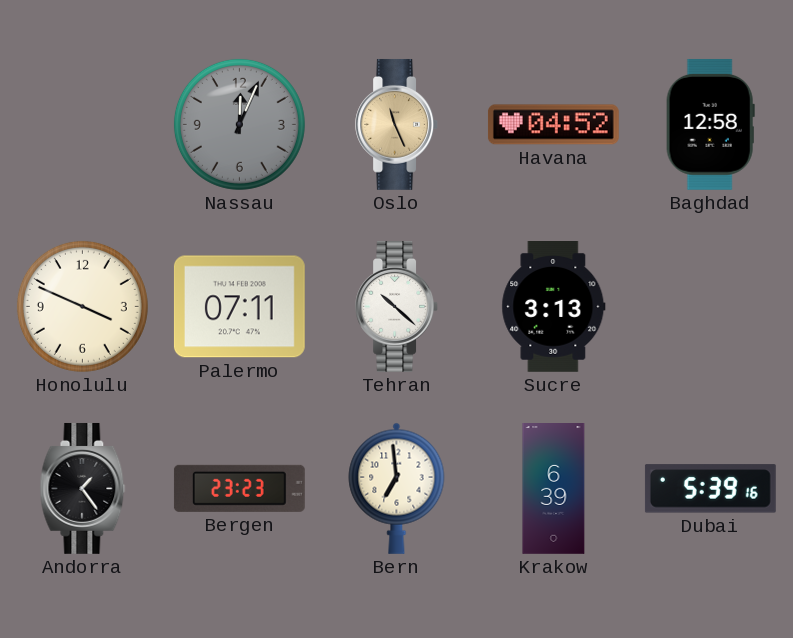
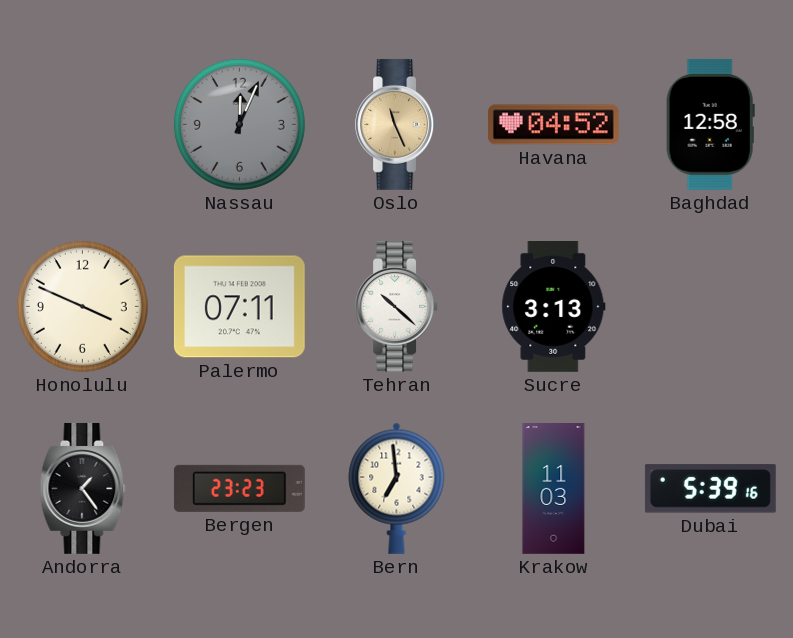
Krakow: 6:39 -> 11:03 (554, 489)
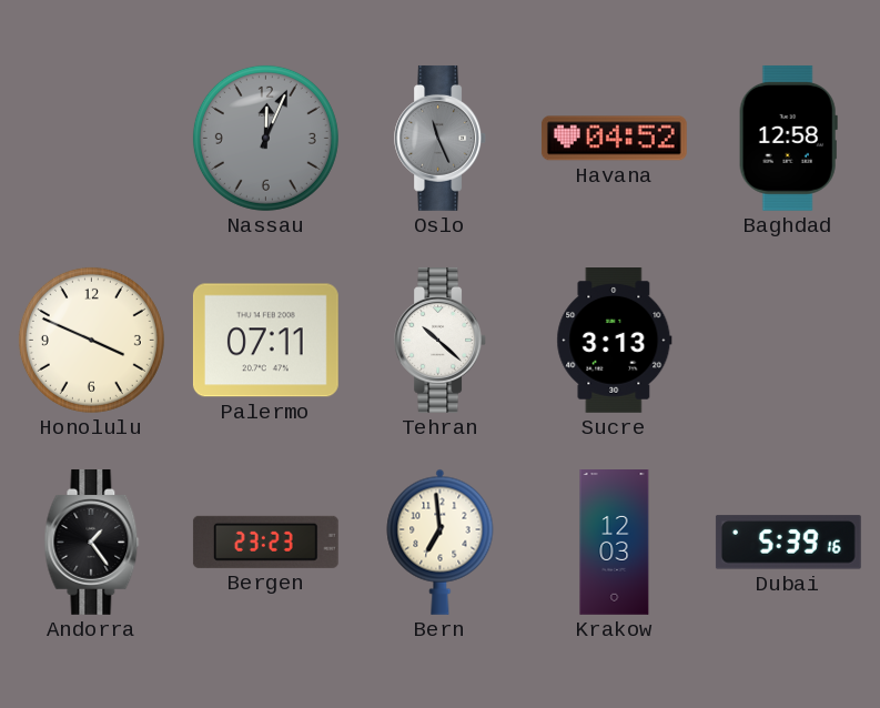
Oslo dial: champagne -> grey (439, 138)
Krakow: 11:03 -> 12:03 (615, 543)
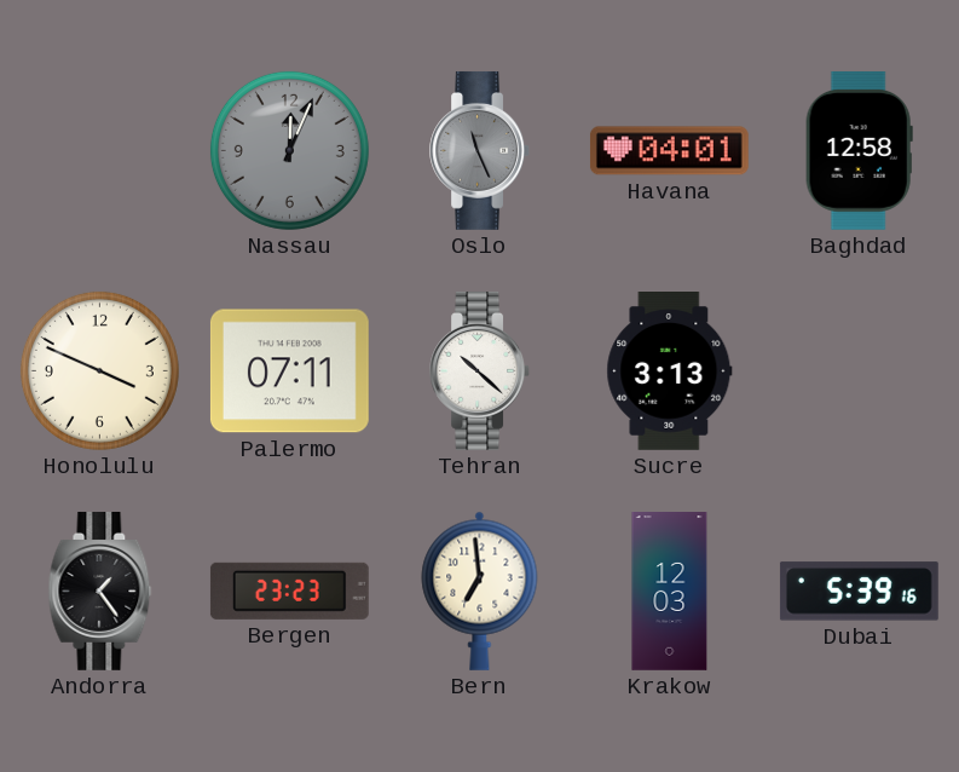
Havana: 04:52 -> 04:01 (669, 151)
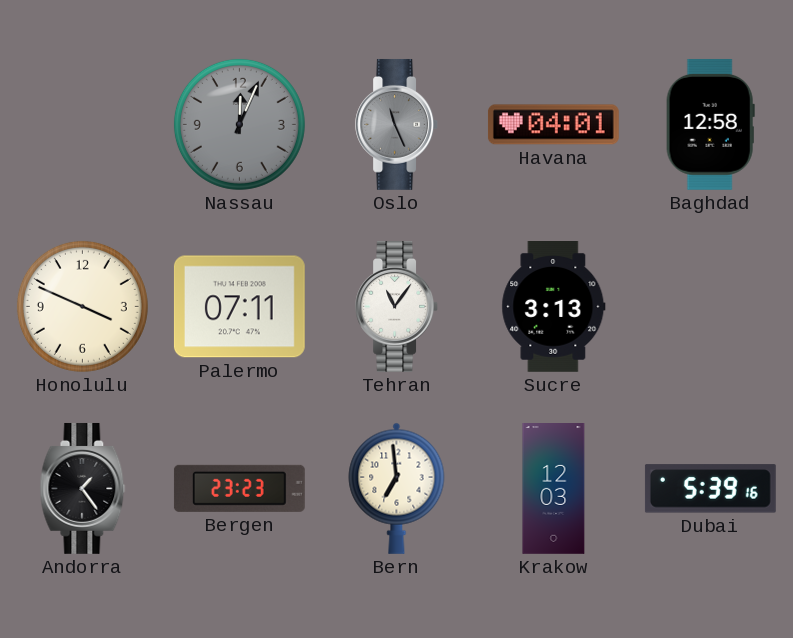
Tehran: 10:22 -> 11:06 (396, 306)
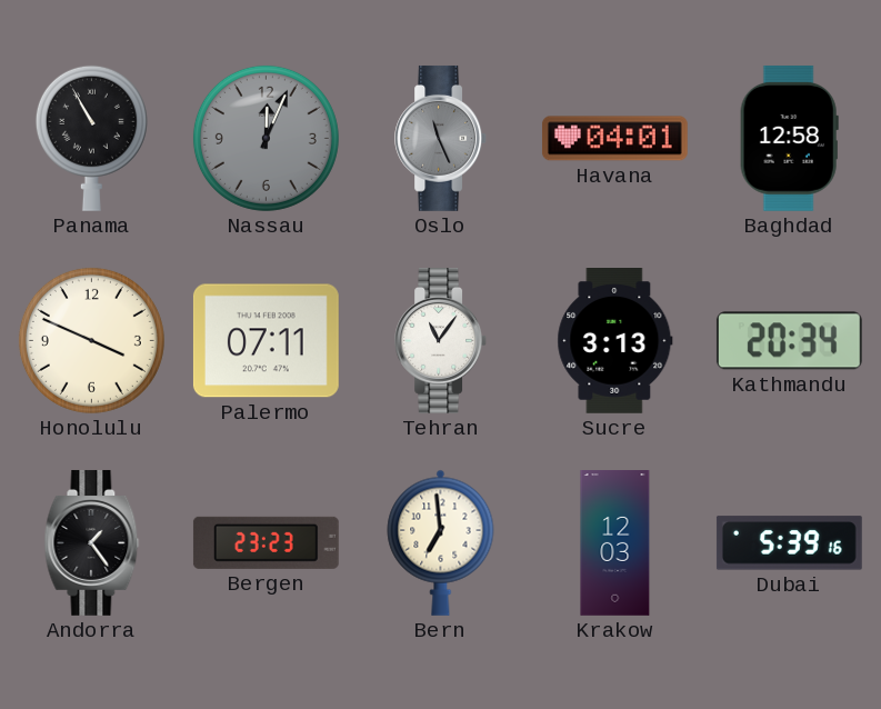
Panama: none -> 10:55 (91, 138)
Kathmandu: none -> 20:34 (789, 341)
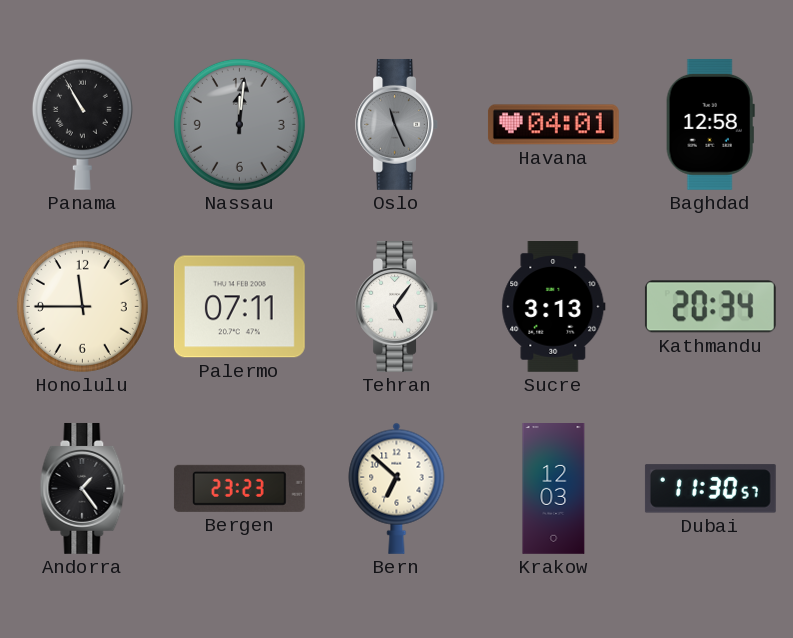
Nassau: 12:04 -> 12:01 (239, 124)
Honolulu: 3:49 -> 11:45 (82, 306)
Tehran: 11:06 -> 5:06 (396, 306)
Bern: 6:59 -> 6:52 (397, 488)
Dubai: 5:39 -> 11:30 (710, 489)
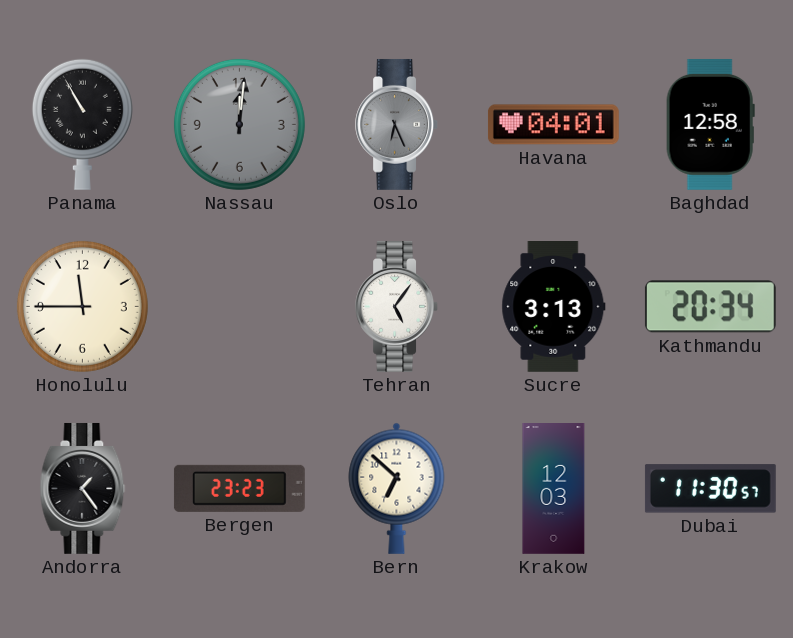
Oslo: 11:26 -> 6:26 (396, 124)
Palermo: 07:11 -> none (239, 307)
